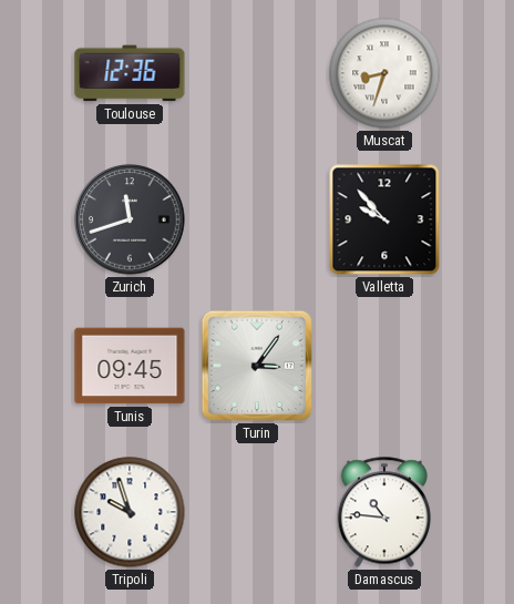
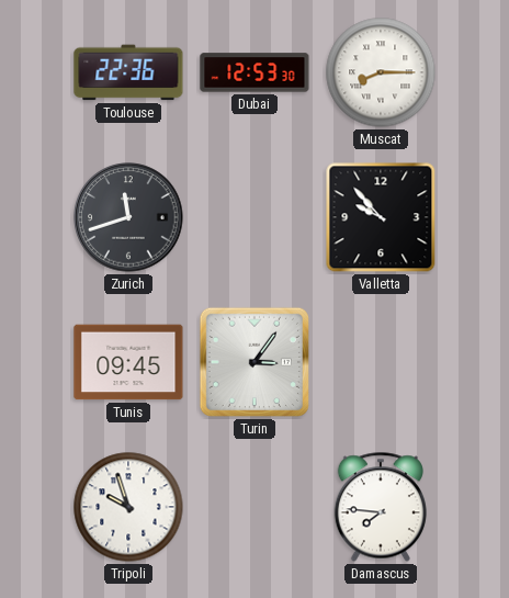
Toulouse: 12:36 -> 22:36 (128, 72)
Dubai: none -> 12:53 (255, 72)
Muscat: 8:33 -> 8:15 (381, 72)
Damascus: 10:46 -> 7:46 (381, 507)
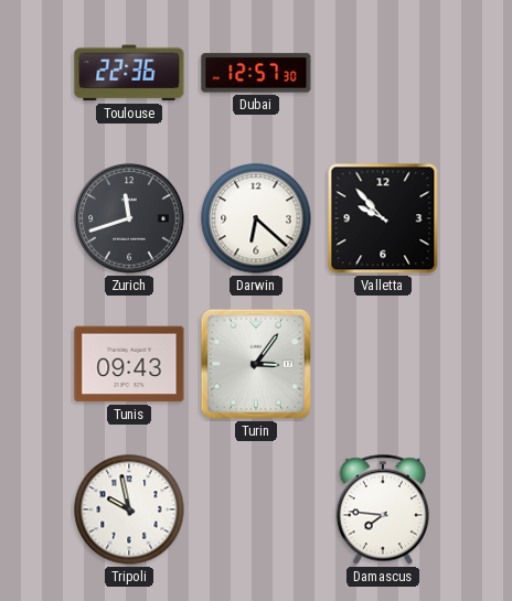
Dubai: 12:53 -> 12:57 (256, 73)
Muscat: 8:15 -> none (381, 72)
Darwin: none -> 6:22 (256, 218)
Tunis: 09:45 -> 09:43 (129, 364)
Tripoli: 9:57 -> 9:58 (129, 509)
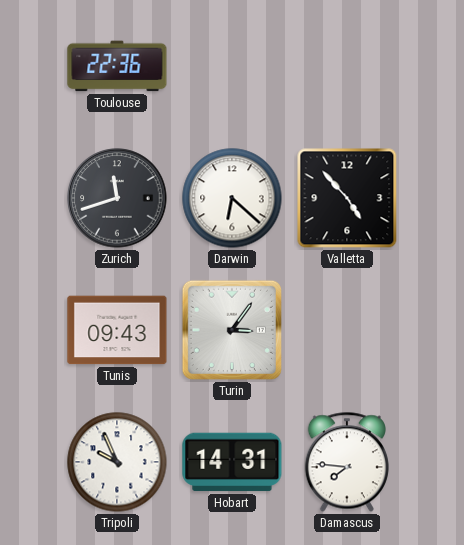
Dubai: 12:57 -> none (256, 73)
Valletta: 9:53 -> 4:53 (347, 198)
Tripoli: 9:58 -> 9:56 (117, 462)
Hobart: none -> 14:31 (232, 462)
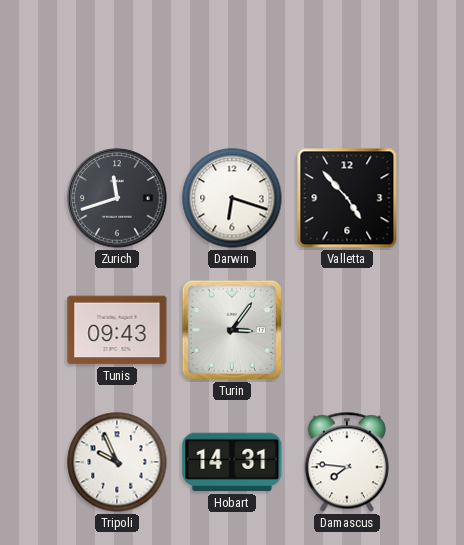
Toulouse: 22:36 -> none (117, 66)
Darwin: 6:22 -> 6:18 (232, 198)
